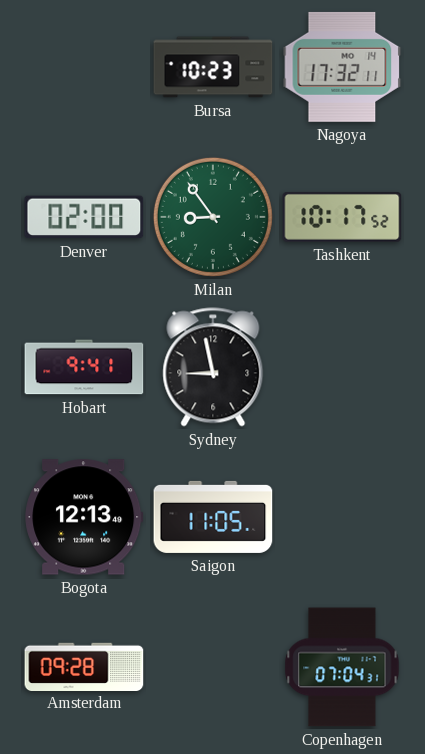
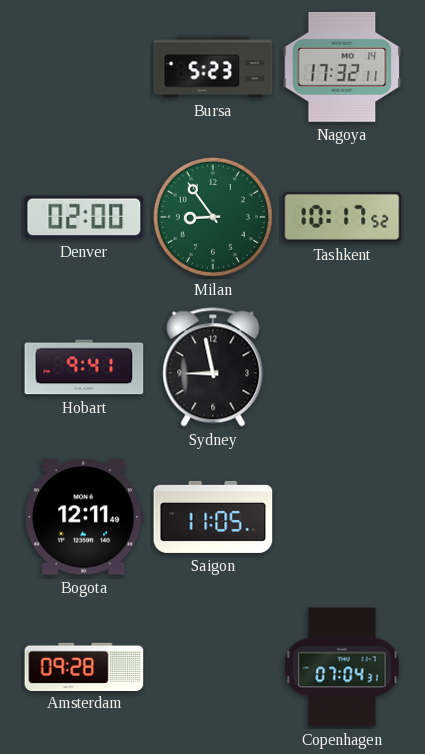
Bursa: 10:23 -> 5:23 (213, 67)
Bogota: 12:13 -> 12:11 (84, 517)
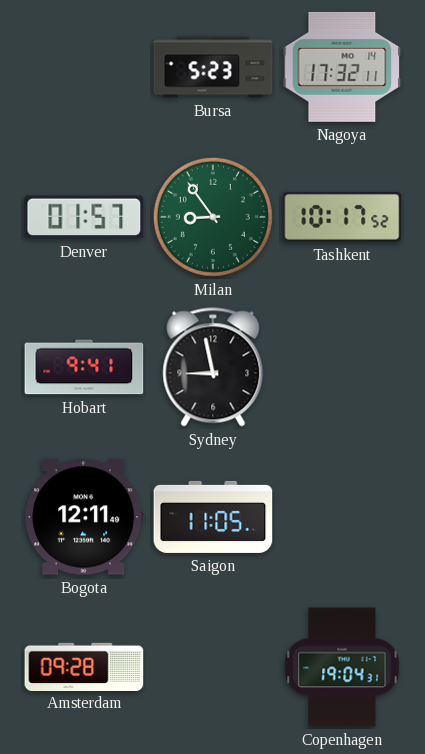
Denver: 02:00 -> 01:57 (84, 217)
Copenhagen: 07:04 -> 19:04 (342, 667)
